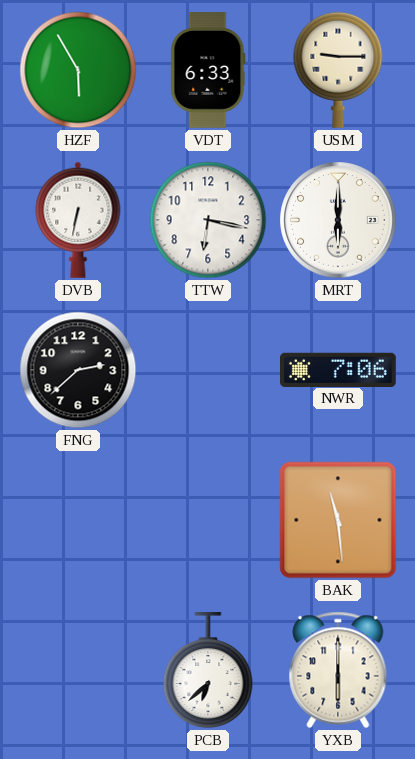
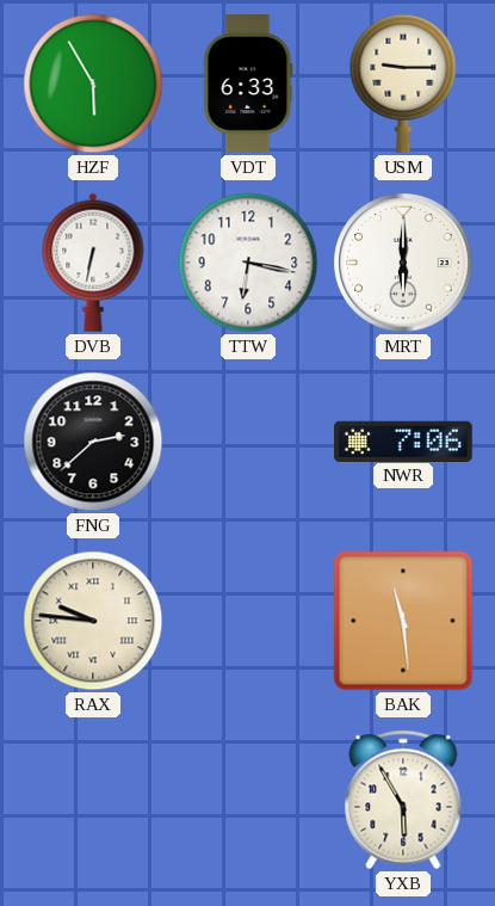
RAX: none -> 9:46 (93, 621)
PCB: 6:38 -> none (208, 671)
YXB: 6:00 -> 5:55 (403, 800)
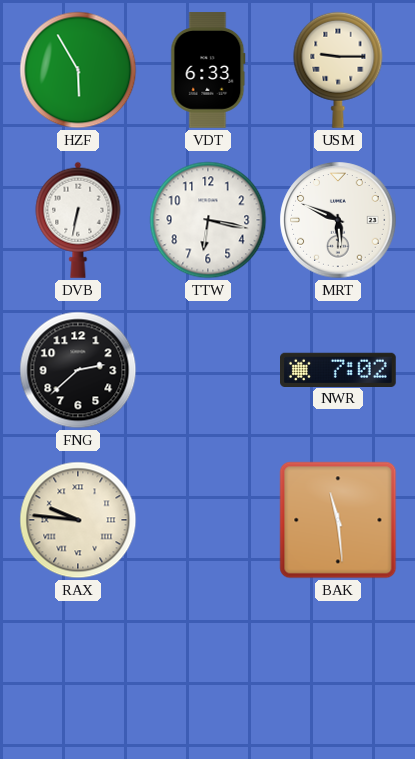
MRT: 6:00 -> 5:49 (338, 220)
NWR: 7:06 -> 7:02 (339, 369)
YXB: 5:55 -> none (403, 800)
